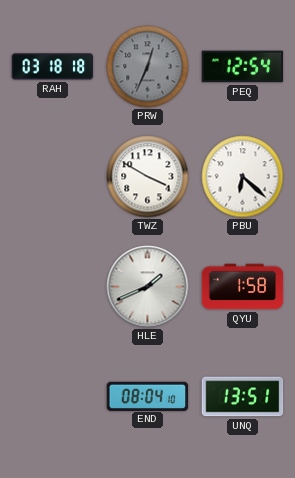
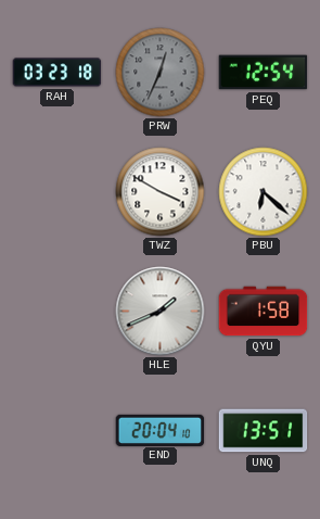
RAH: 03:18 -> 03:23 (57, 73)
END: 08:04 -> 20:04 (161, 430)
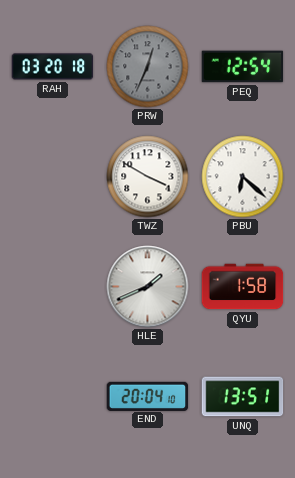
RAH: 03:23 -> 03:20 (53, 67)
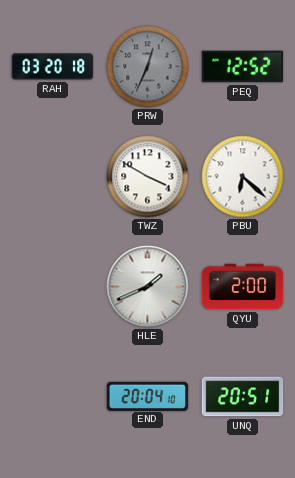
PEQ: 12:54 -> 12:52 (243, 67)
QYU: 1:58 -> 2:00 (243, 287)
UNQ: 13:51 -> 20:51 (243, 397)
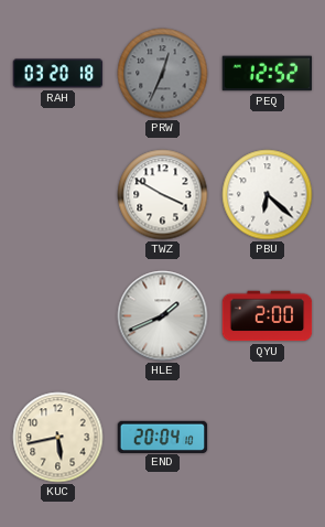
KUC: none -> 5:43 (58, 438)
UNQ: 20:51 -> none (243, 397)
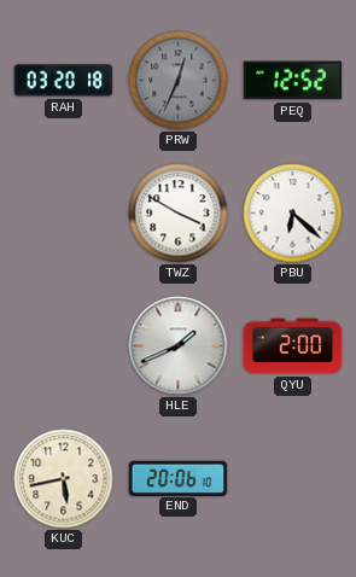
END: 20:04 -> 20:06 (179, 478)
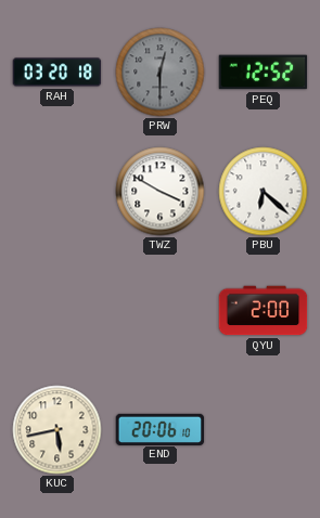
PRW: 12:34 -> 12:30 (161, 73)
HLE: 1:41 -> none (179, 346)
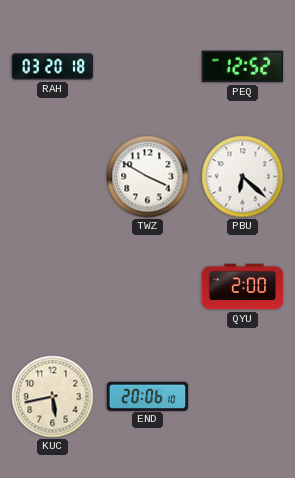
PRW: 12:30 -> none (161, 73)
